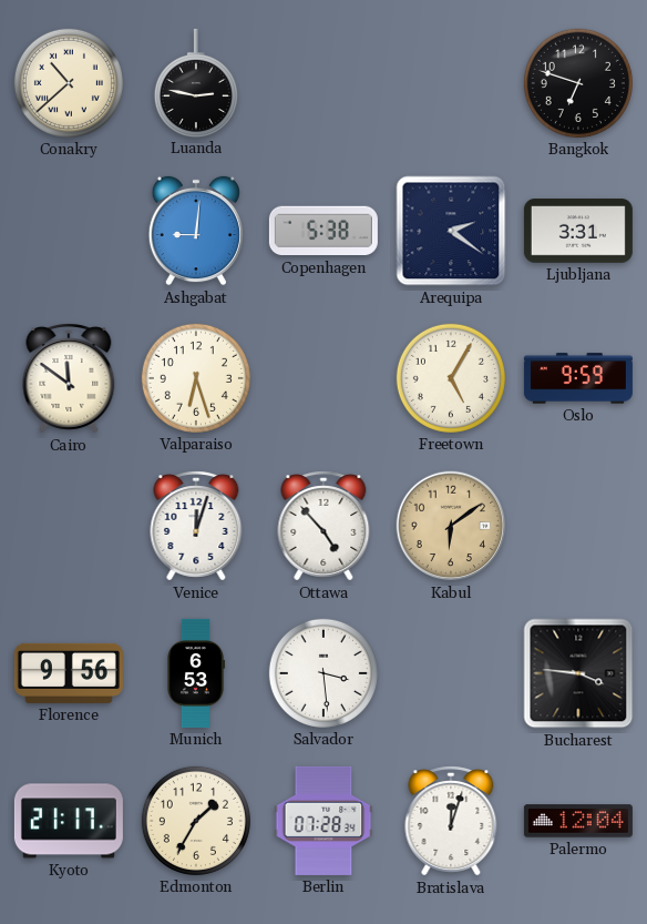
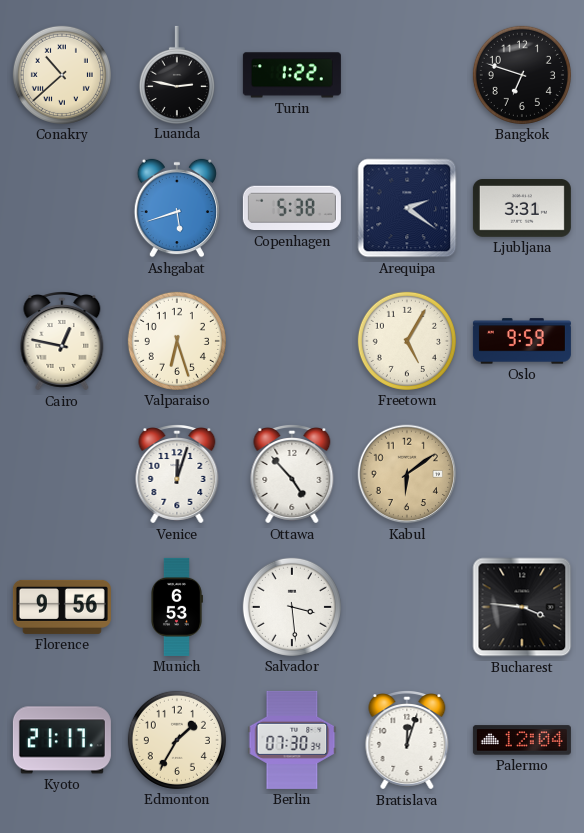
Turin: none -> 1:22 (292, 75)
Ashgabat: 9:01 -> 5:42 (177, 208)
Cairo: 11:51 -> 12:47 (62, 342)
Berlin: 07:28 -> 07:30 (292, 740)
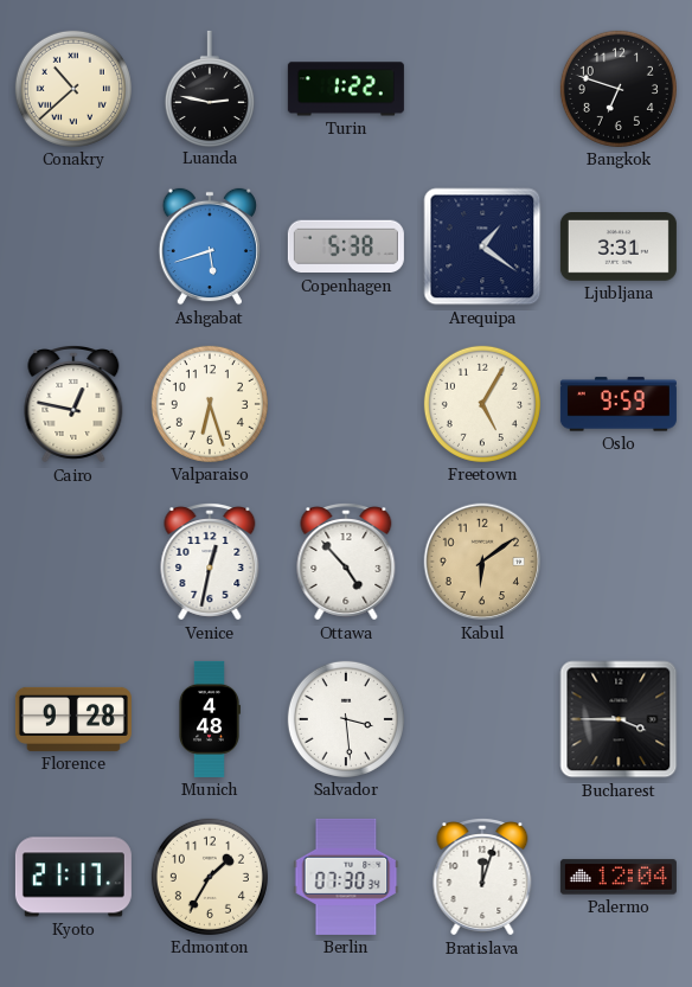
Arequipa: 2:21 -> 1:21 (482, 246)
Venice: 12:03 -> 12:32 (210, 563)
Florence: 9:56 -> 9:28 (73, 719)
Munich: 6:53 -> 4:48 (210, 719)
Bucharest: 3:46 -> 3:45 (619, 719)
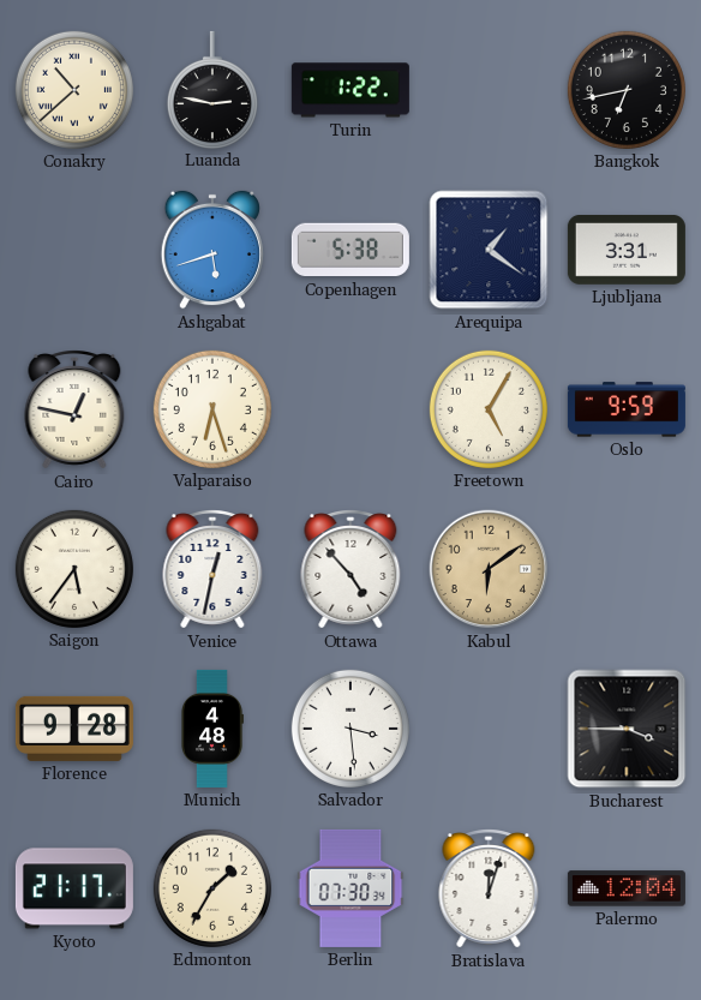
Bangkok: 6:48 -> 6:43 (627, 90)
Saigon: none -> 5:36 (74, 569)
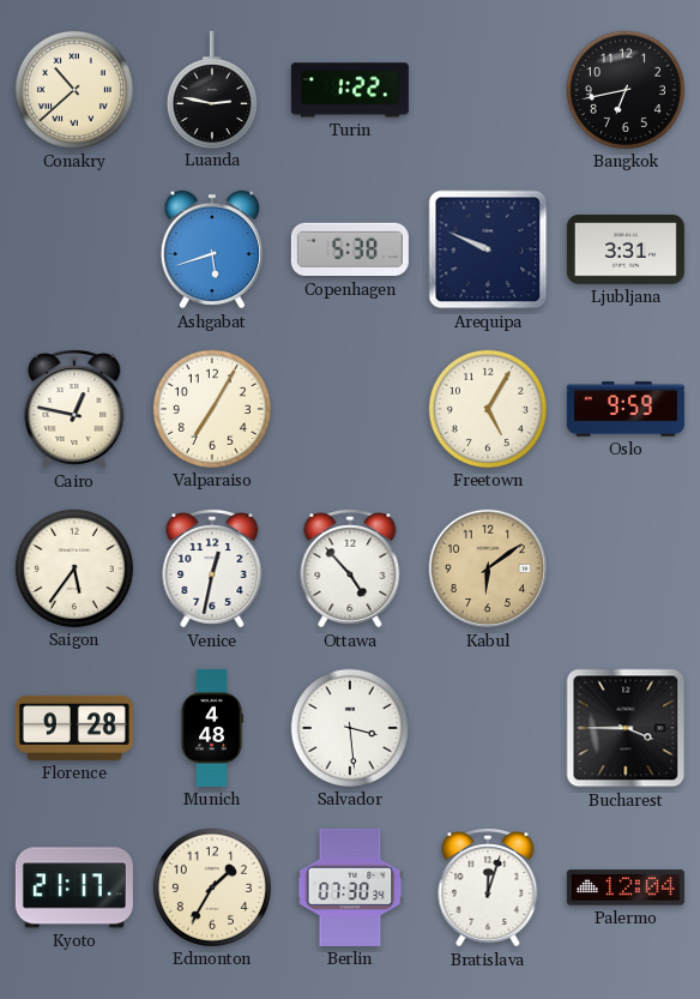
Arequipa: 1:21 -> 9:49 (488, 249)
Valparaiso: 6:27 -> 7:05 (212, 409)
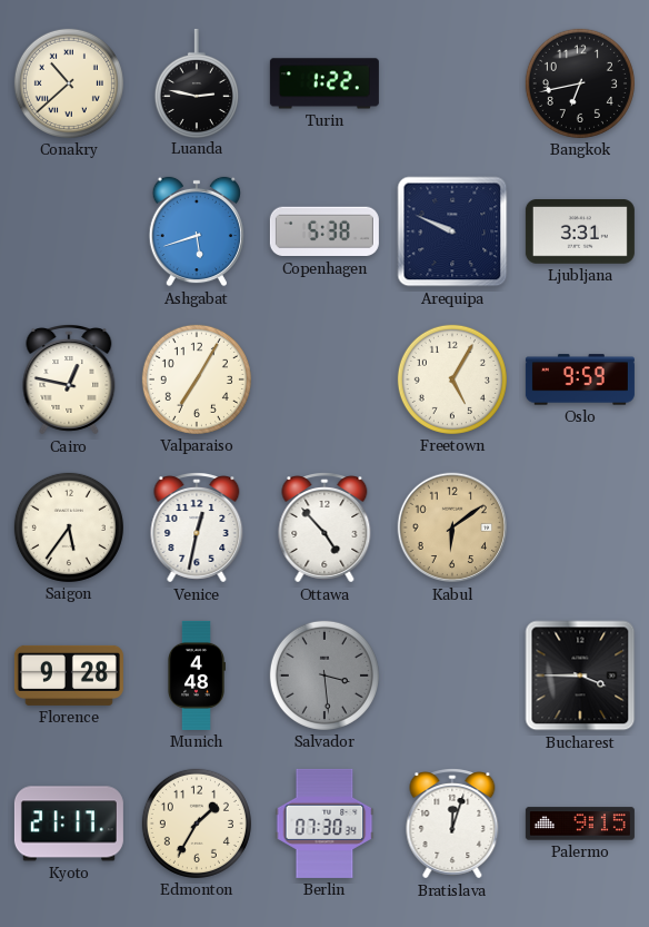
Salvador dial: white -> grey (324, 675)
Palermo: 12:04 -> 9:15 (580, 824)
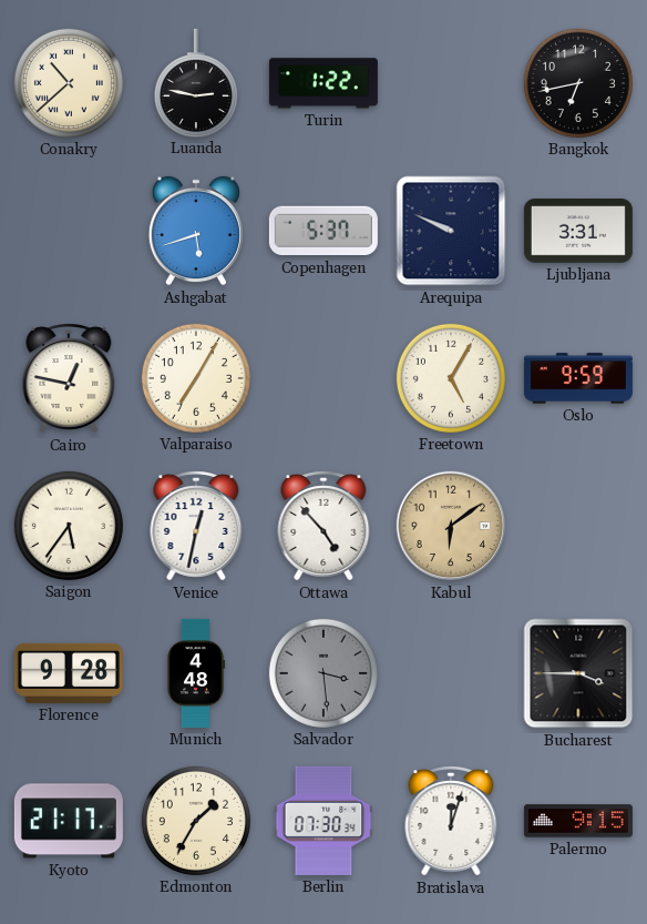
Copenhagen: 5:38 -> 5:37 (323, 231)
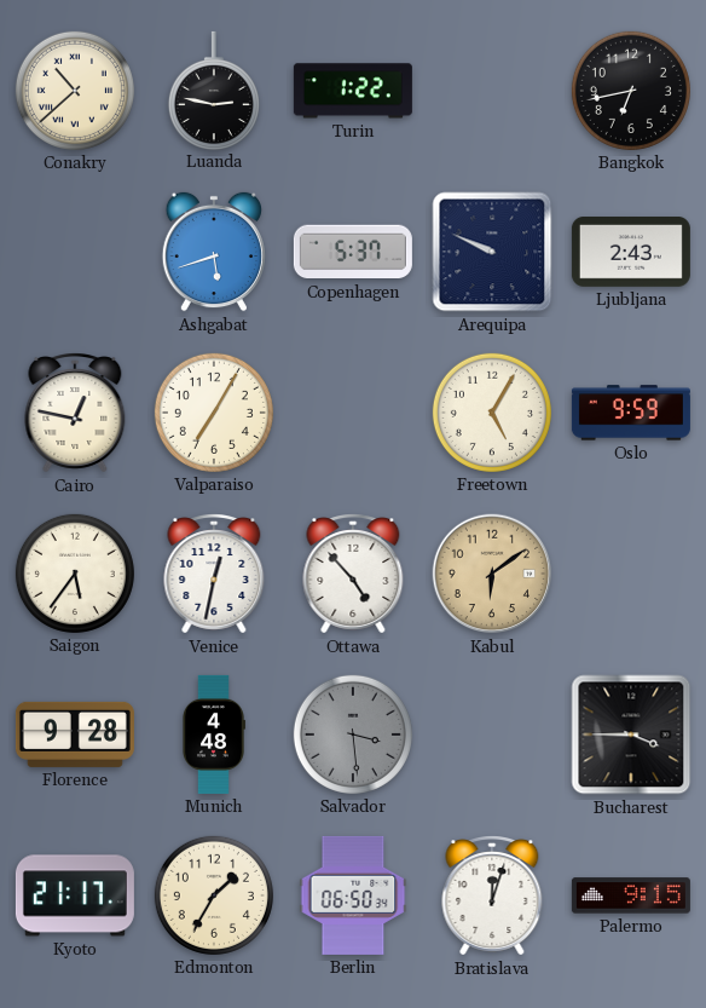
Ljubljana: 3:31 -> 2:43 (631, 253)
Berlin: 07:30 -> 06:50 (353, 895)
